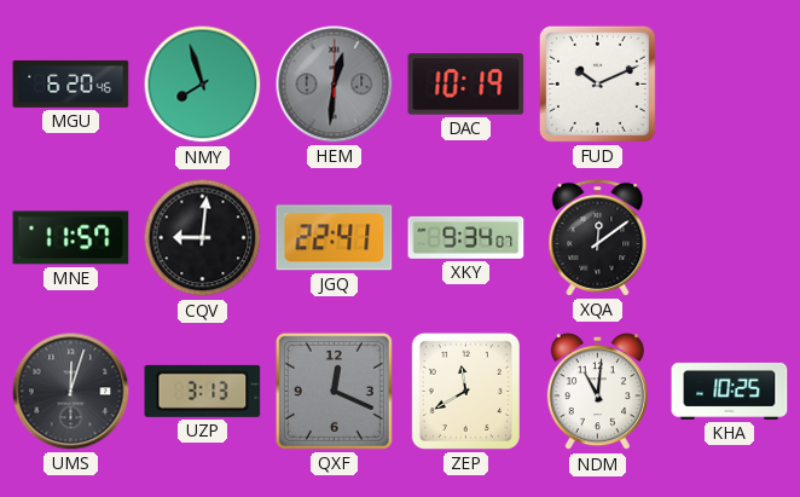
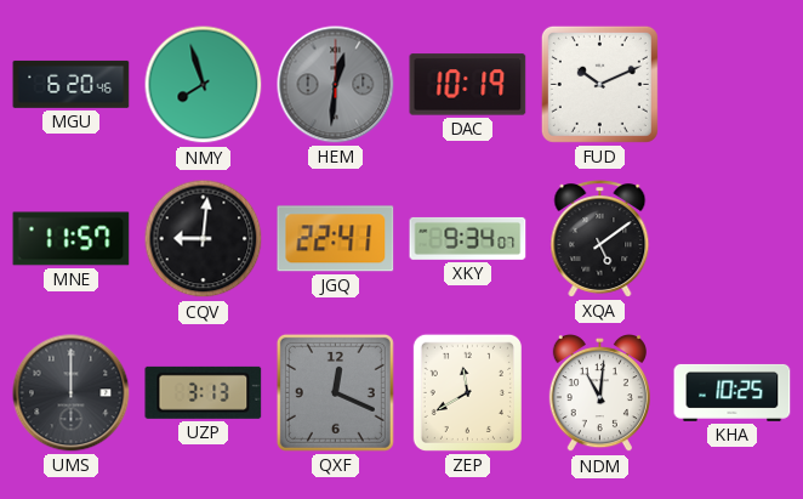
XQA: 12:09 -> 5:09 (600, 239)
UMS: 12:03 -> 12:00 (72, 393)
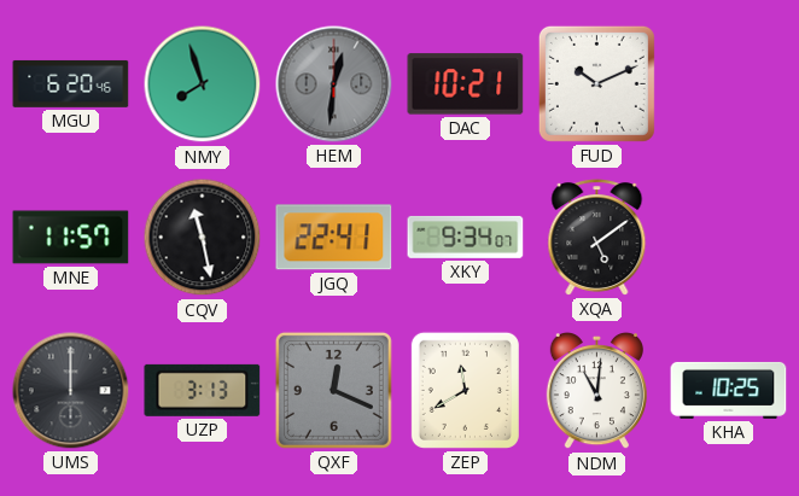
DAC: 10:19 -> 10:21 (466, 84)
CQV: 9:01 -> 11:28 (203, 238)
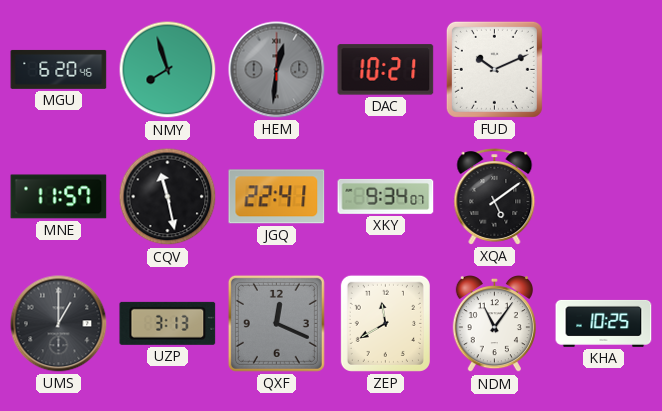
UMS: 12:00 -> 1:00 (59, 324)
NDM: 11:01 -> 11:06 (494, 325)
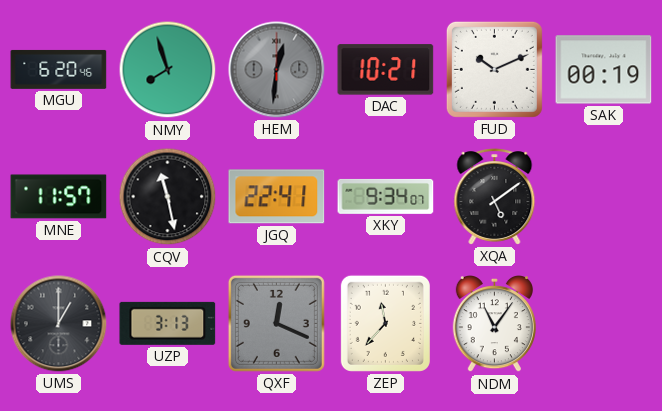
SAK: none -> 00:19 (604, 70)
ZEP: 11:40 -> 11:37 (385, 323)
KHA: 10:25 -> none (604, 323)
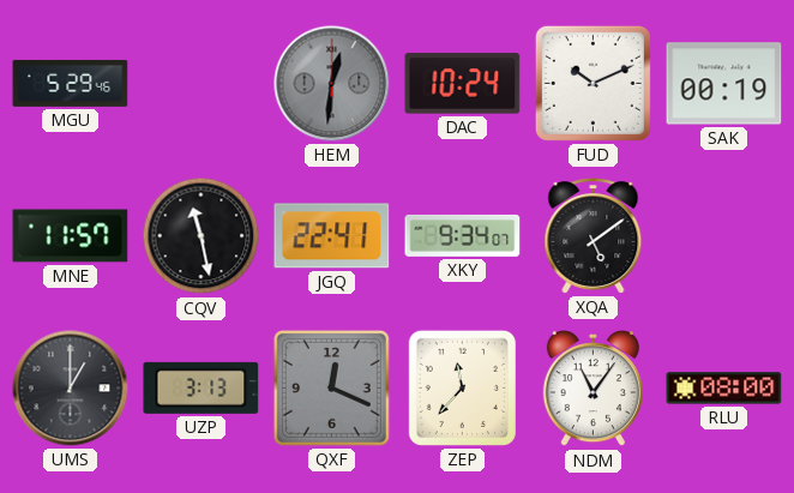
MGU: 6:20 -> 5:29 (71, 83)
NMY: 7:57 -> none (168, 70)
DAC: 10:21 -> 10:24 (463, 84)
RLU: none -> 08:00 (724, 389)
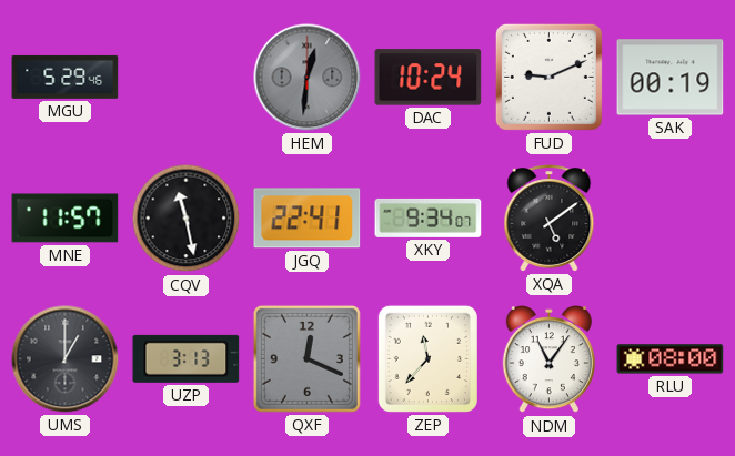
FUD: 10:11 -> 9:11 (548, 77)
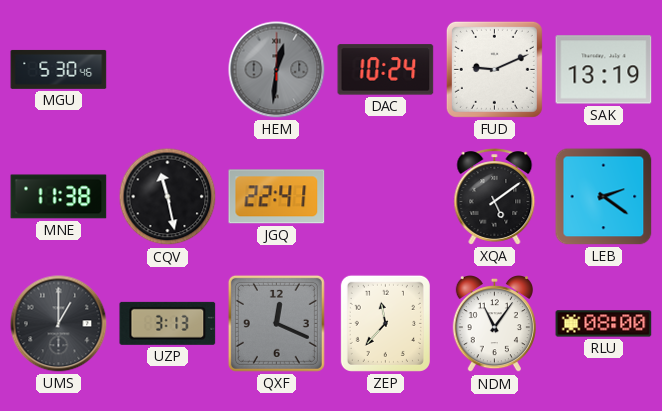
MGU: 5:29 -> 5:30 (59, 69)
SAK: 00:19 -> 13:19 (604, 70)
MNE: 11:57 -> 11:38 (59, 197)
XKY: 9:34 -> none (429, 217)
LEB: none -> 2:21 (604, 197)
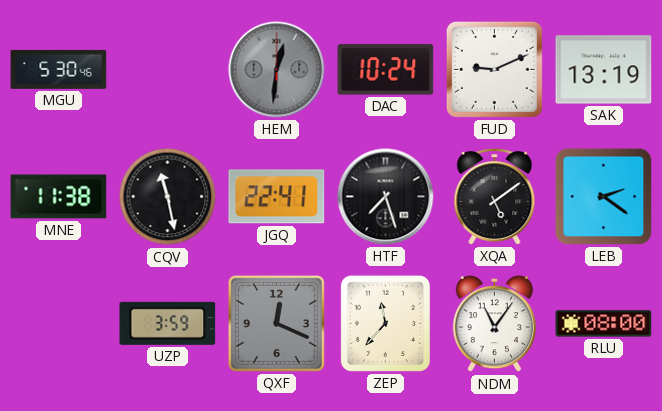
HTF: none -> 7:27 (386, 197)
UMS: 1:00 -> none (59, 324)
UZP: 3:13 -> 3:59 (168, 323)
